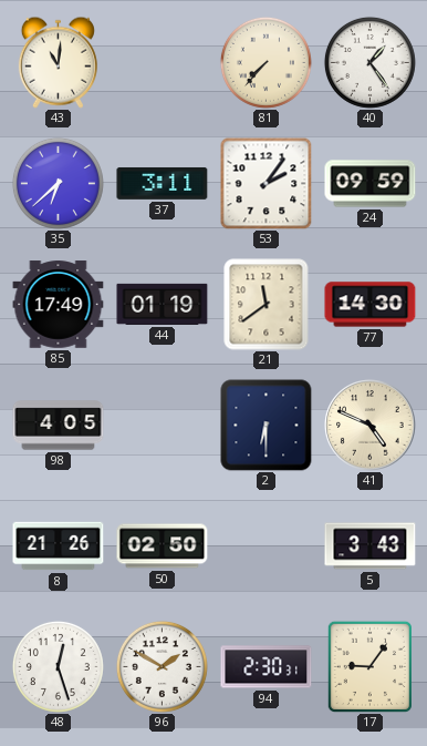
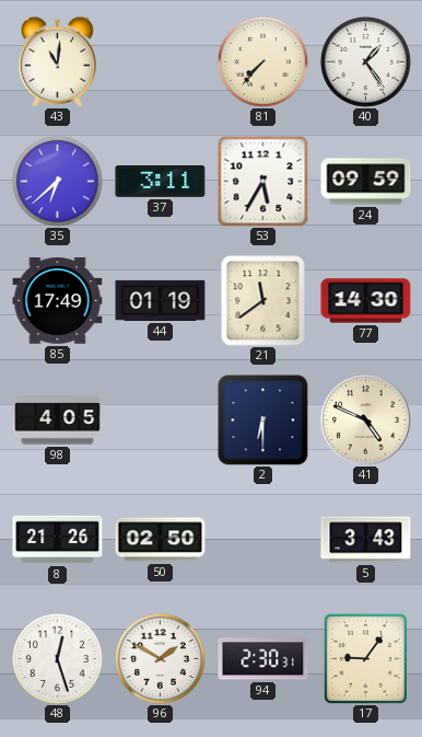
53: 2:06 -> 5:35 (262, 181)
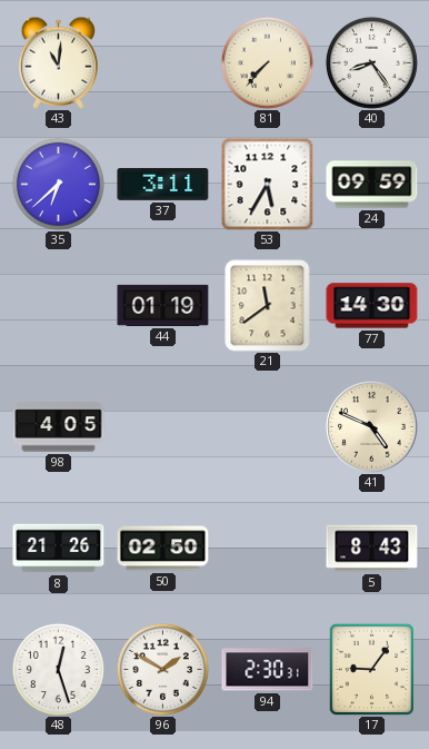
40: 1:24 -> 8:24 (371, 62)
85: 17:49 -> none (58, 301)
2: 6:30 -> none (263, 421)
5: 3:43 -> 8:43 (372, 549)
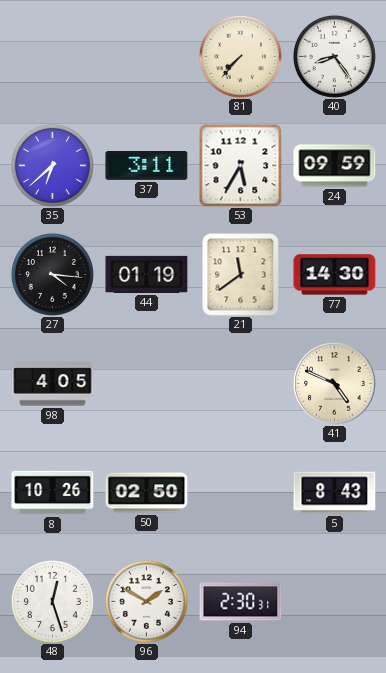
43: 11:01 -> none (58, 62)
27: none -> 4:16 (52, 274)
8: 21:26 -> 10:26 (53, 493)
17: 9:06 -> none (371, 669)
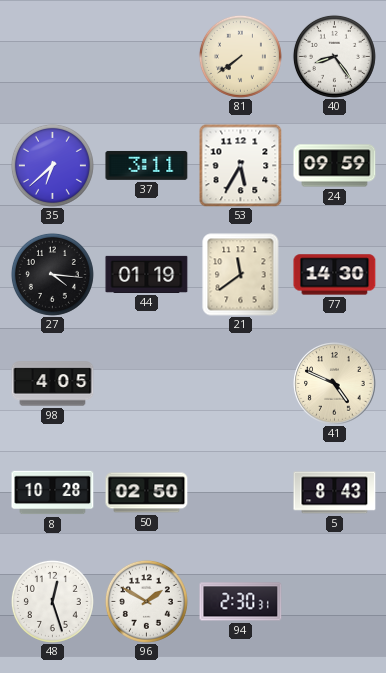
81: 7:37 -> 7:39 (240, 56)
8: 10:26 -> 10:28 (53, 493)
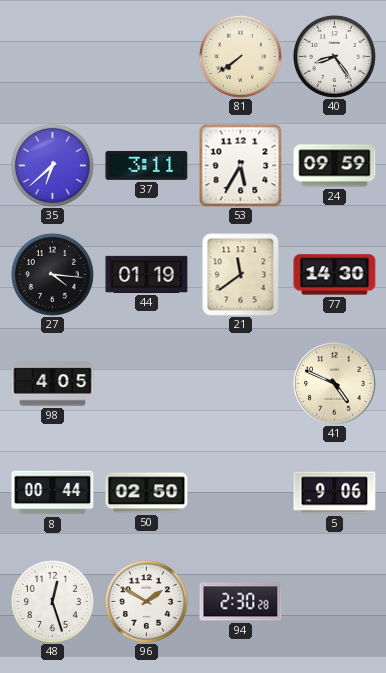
8: 10:28 -> 00:44 (53, 493)
5: 8:43 -> 9:06 (335, 493)
94: 2:30:31 -> 2:30:28 (241, 602)
